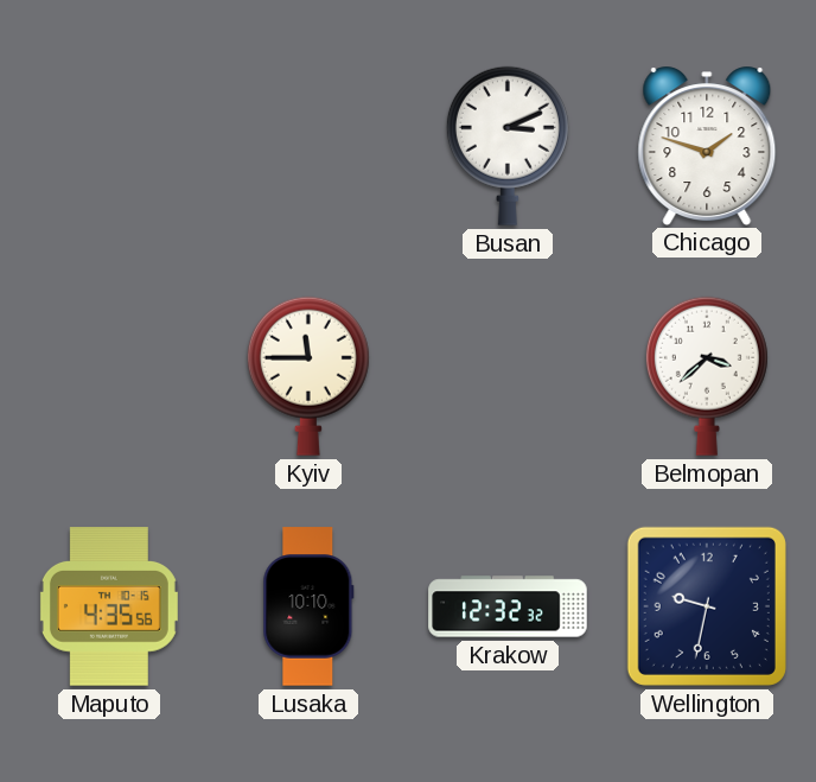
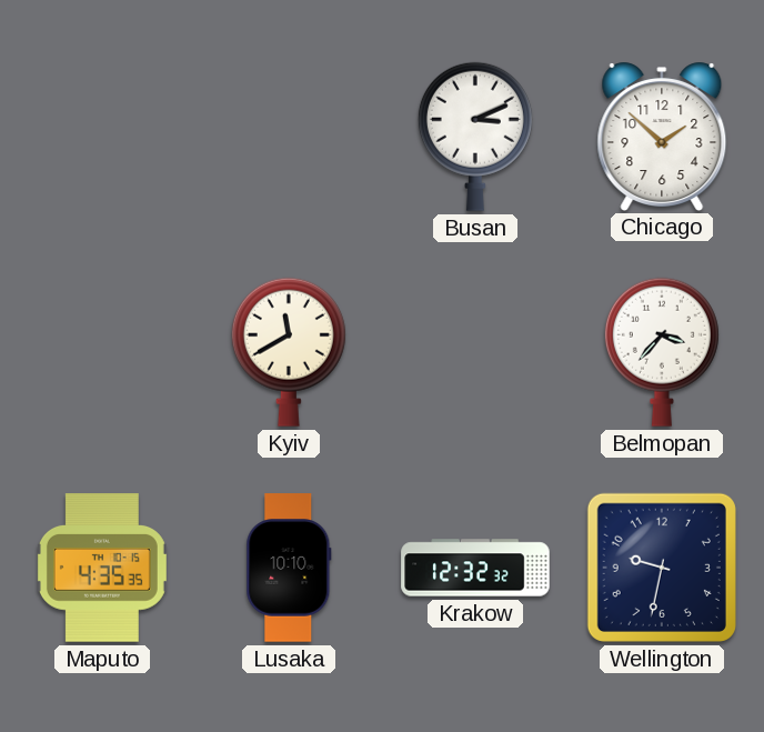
Chicago: 1:48 -> 1:52 (662, 136)
Kyiv: 11:45 -> 11:40 (289, 352)
Belmopan: 3:38 -> 3:37 (662, 352)
Maputo: 4:35:56 -> 4:35:35 (102, 568)
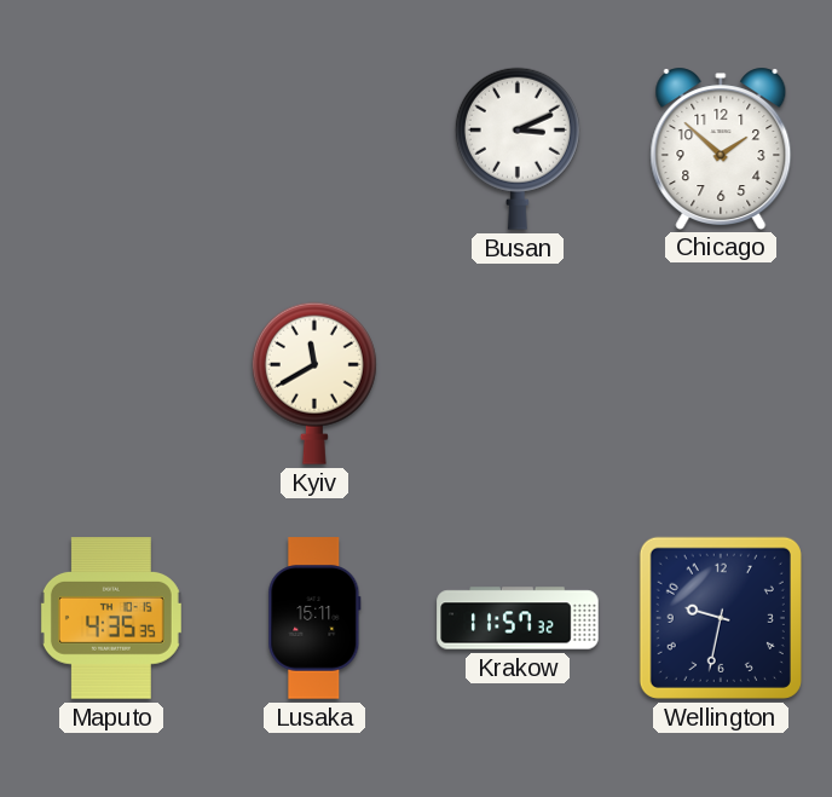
Belmopan: 3:37 -> none (662, 352)
Lusaka: 10:10 -> 15:11 (314, 618)
Krakow: 12:32 -> 11:57 (518, 618)
